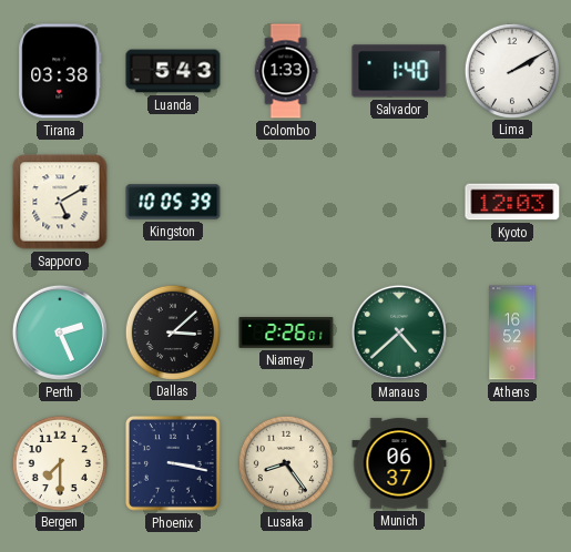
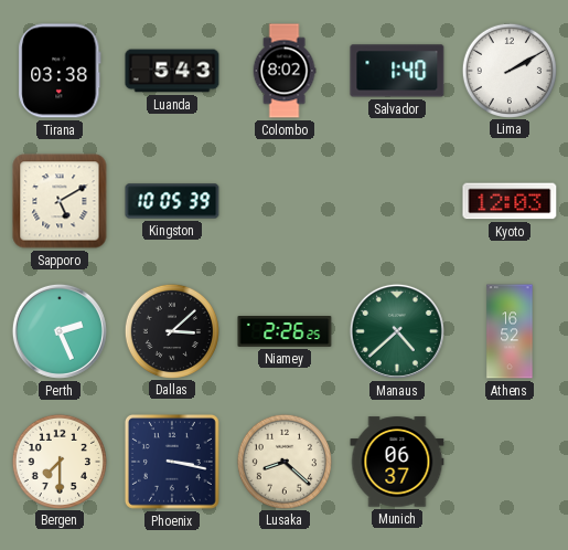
Colombo: 1:33 -> 8:02 (285, 71)
Niamey: 2:26:01 -> 2:26:25 (285, 332)
Lusaka: 8:24 -> 8:22 (283, 461)
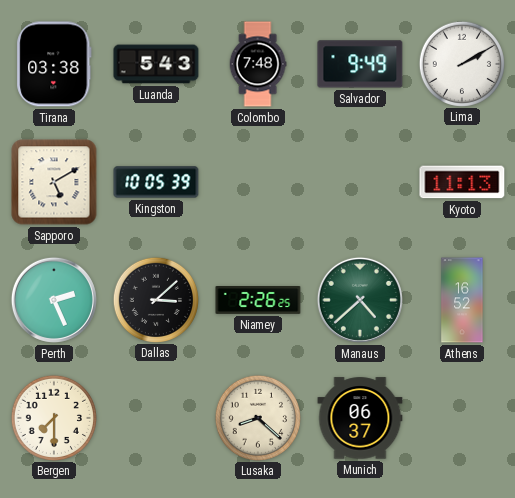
Colombo: 8:02 -> 7:48 (258, 64)
Salvador: 1:40 -> 9:49 (360, 64)
Kyoto: 12:03 -> 11:13 (462, 182)
Phoenix: 3:17 -> none (172, 462)
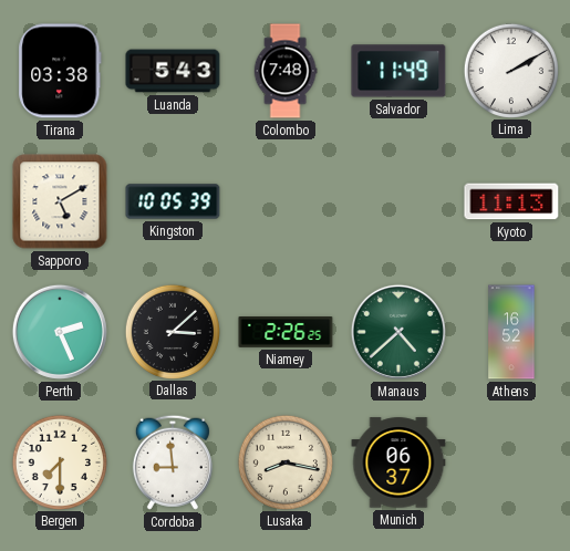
Salvador: 9:49 -> 11:49 (398, 71)
Cordoba: none -> 8:59 (173, 462)
Lusaka: 8:22 -> 8:17 (284, 461)
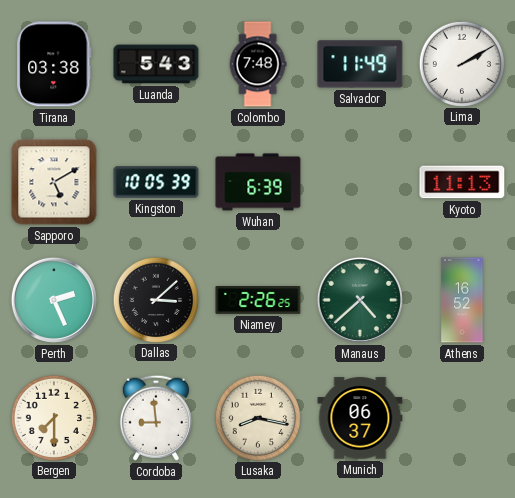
Wuhan: none -> 6:39 (258, 182)
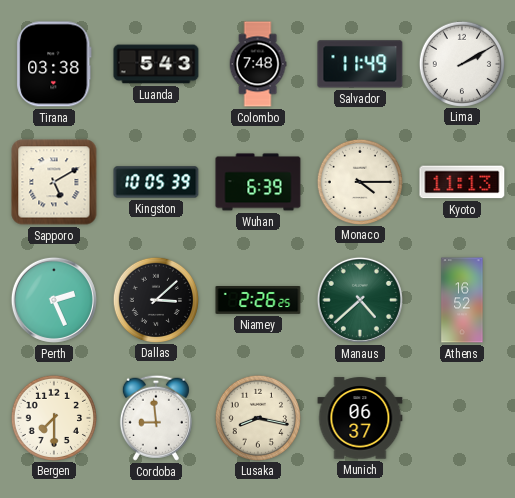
Monaco: none -> 4:15 (359, 181)
